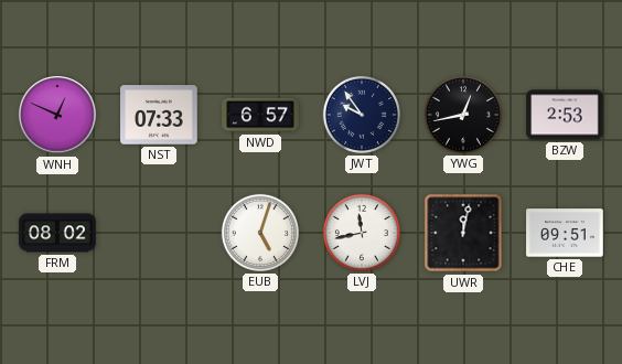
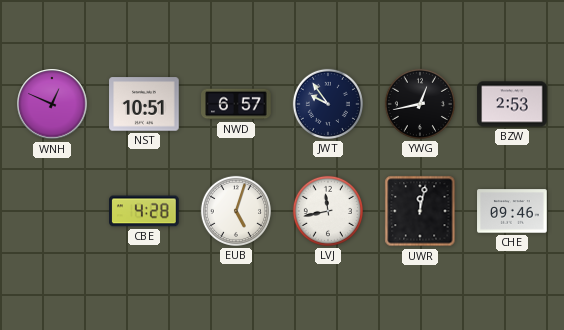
NST: 07:33 -> 10:51 (144, 104)
FRM: 08:02 -> none (57, 233)
CBE: none -> 4:28 (145, 211)
CHE: 09:51 -> 09:46 (512, 211)
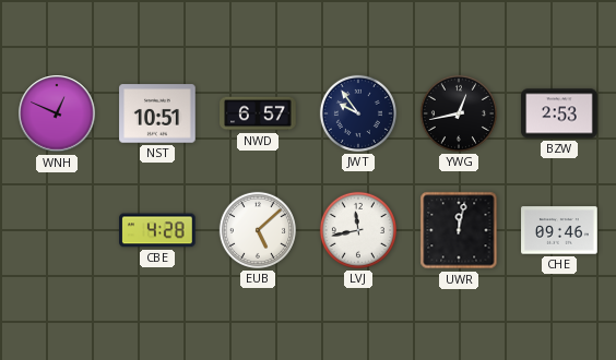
EUB: 5:03 -> 5:08 (258, 230)
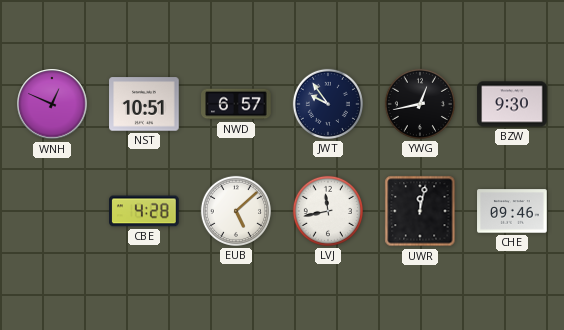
BZW: 2:53 -> 9:30 (512, 104)
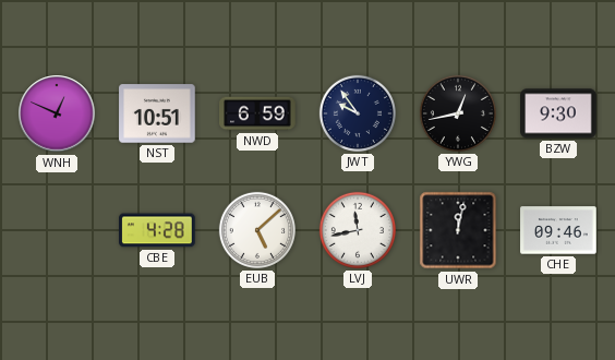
NWD: 6:57 -> 6:59 (257, 113)
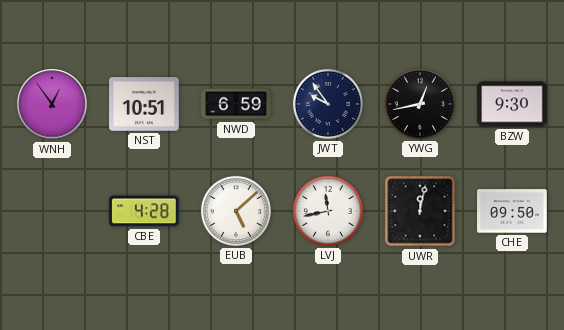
WNH: 12:49 -> 12:54 (52, 104)
CHE: 09:46 -> 09:50 (512, 211)
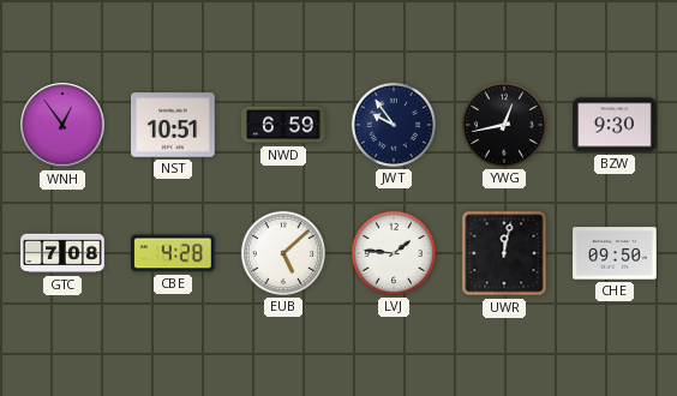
GTC: none -> 7:08 (62, 253)
LVJ: 11:43 -> 1:46 (394, 253)
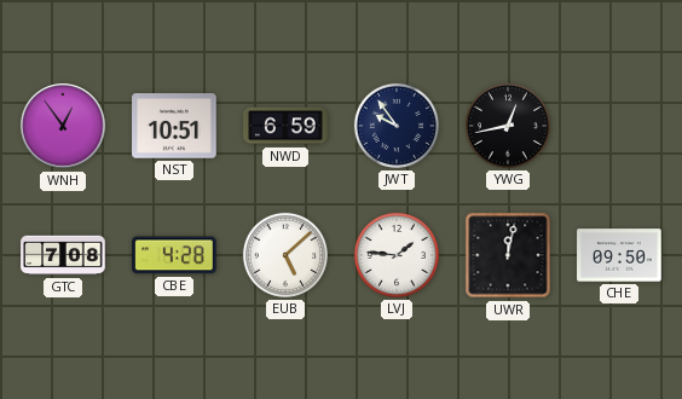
BZW: 9:30 -> none (615, 125)
